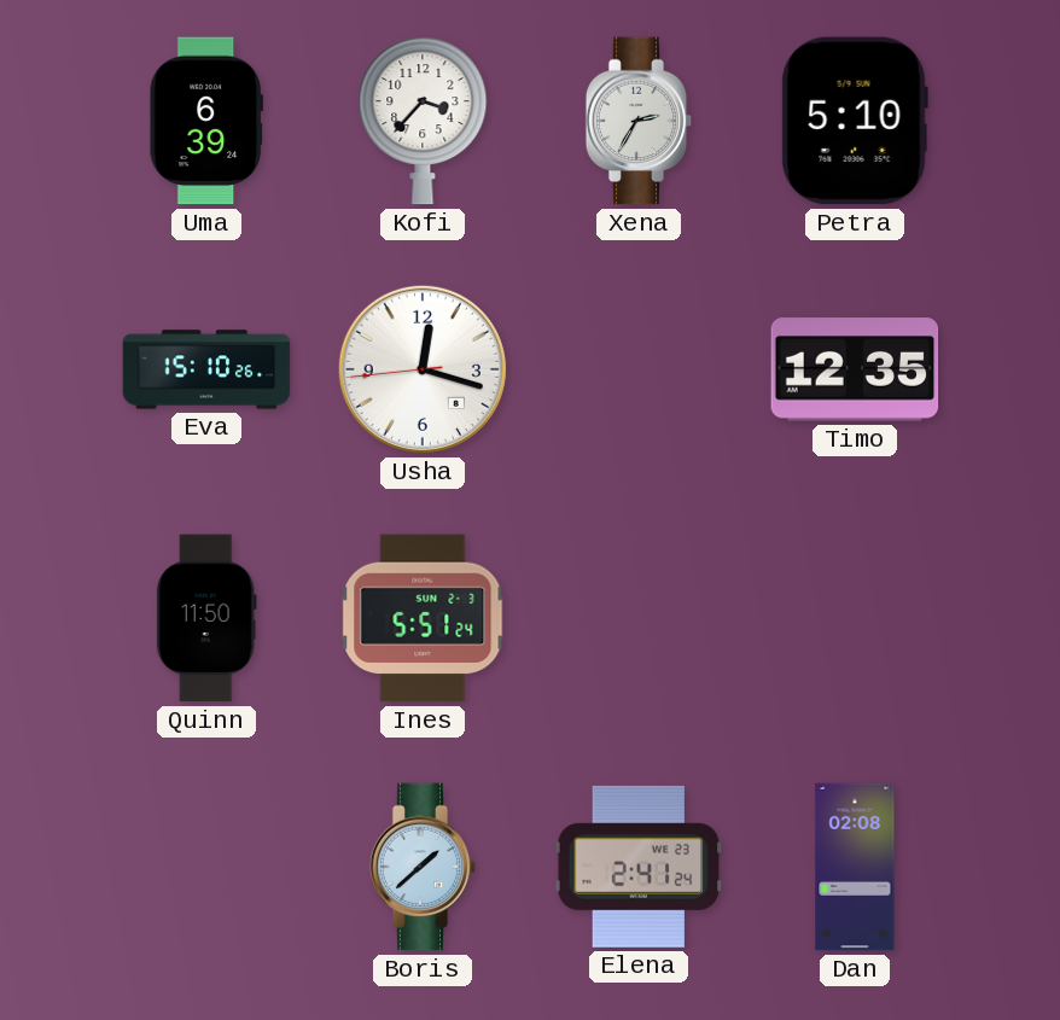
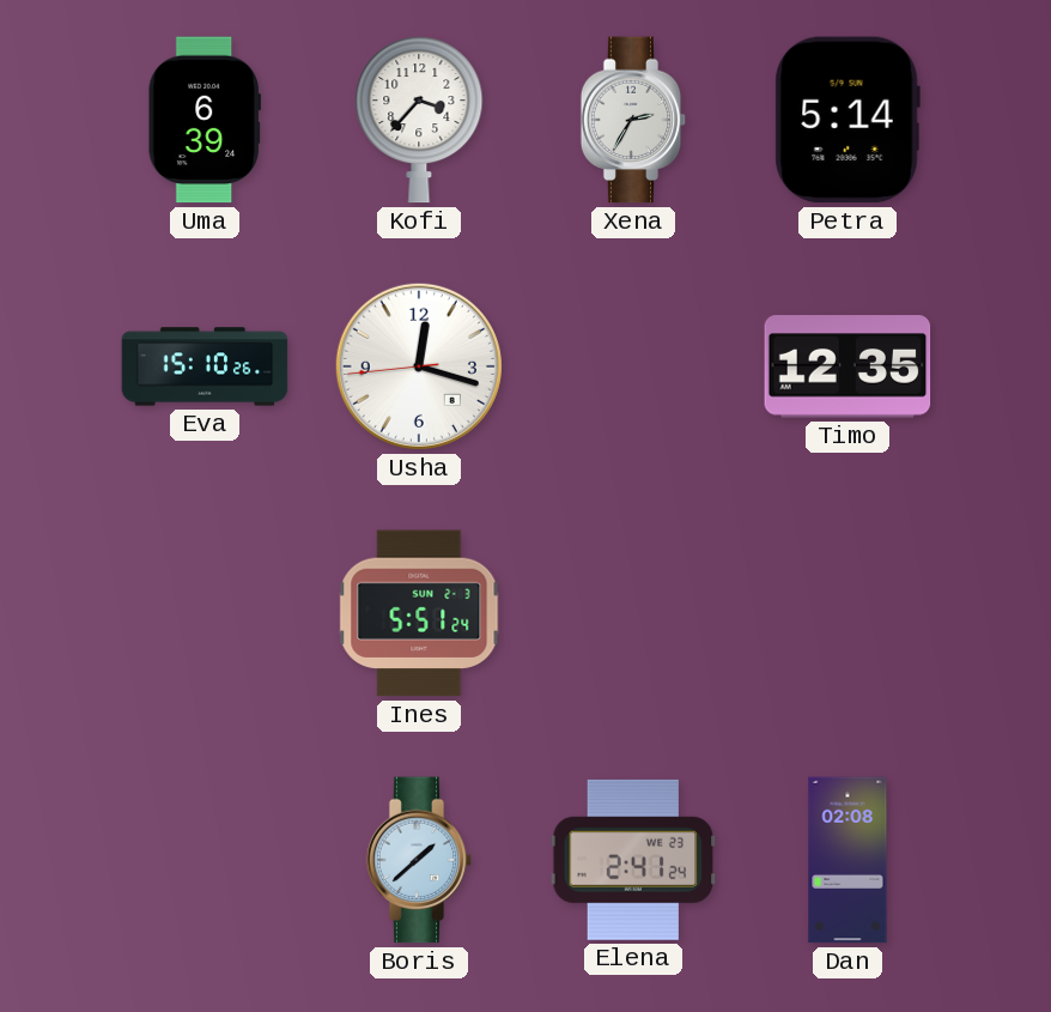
Petra: 5:10 -> 5:14 (848, 120)
Quinn: 11:50 -> none (206, 618)
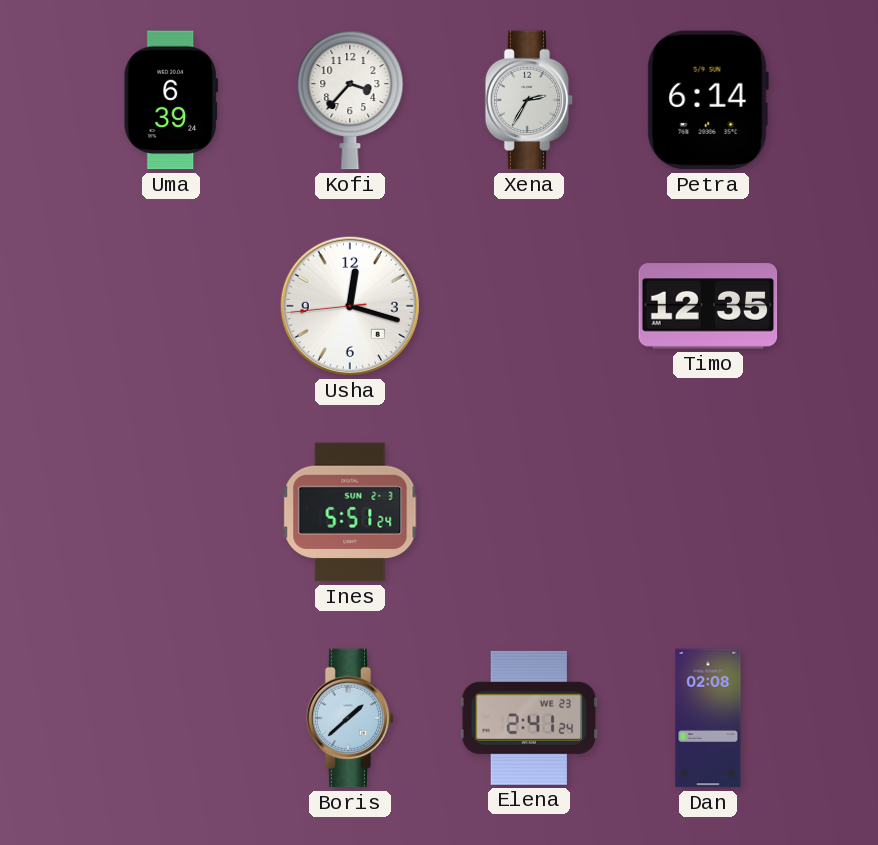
Petra: 5:14 -> 6:14 (708, 100)
Eva: 15:10 -> none (205, 366)
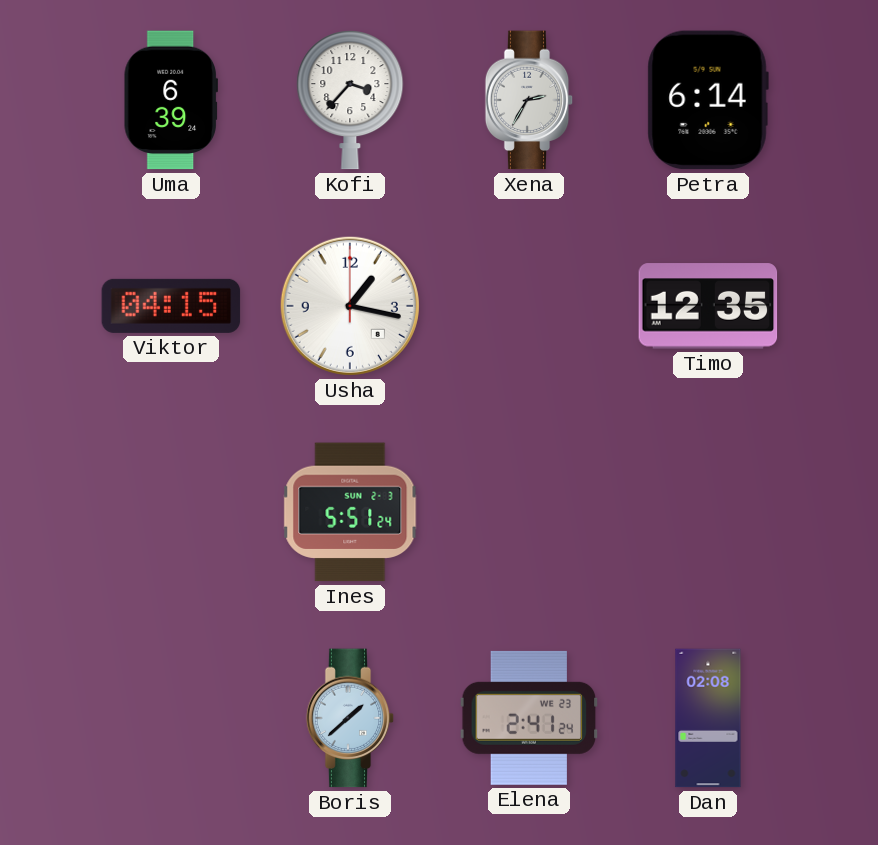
Viktor: none -> 04:15 (171, 306)
Usha: 12:17 -> 1:17 (350, 306)
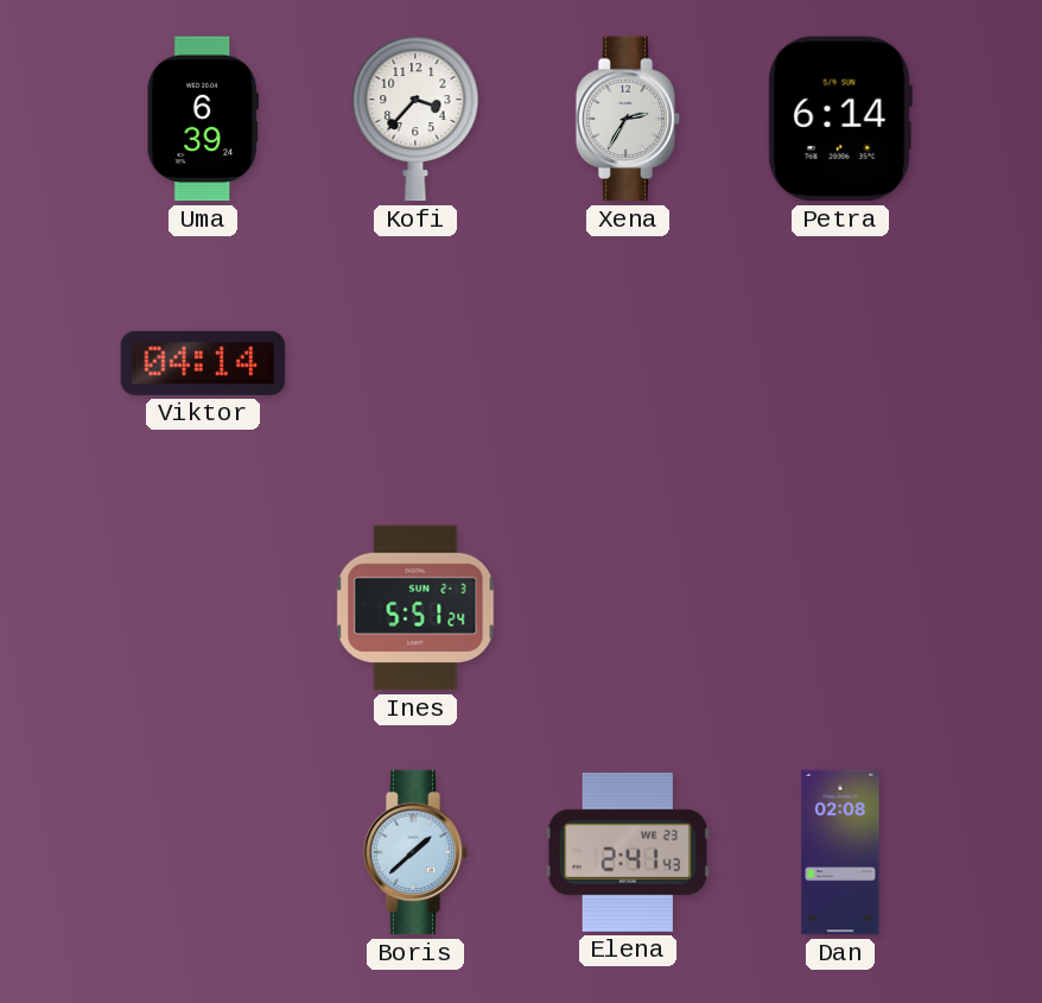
Viktor: 04:15 -> 04:14 (203, 363)
Usha: 1:17 -> none (350, 306)
Timo: 12:35 -> none (708, 306)
Elena: 2:41:24 -> 2:41:43 (628, 852)
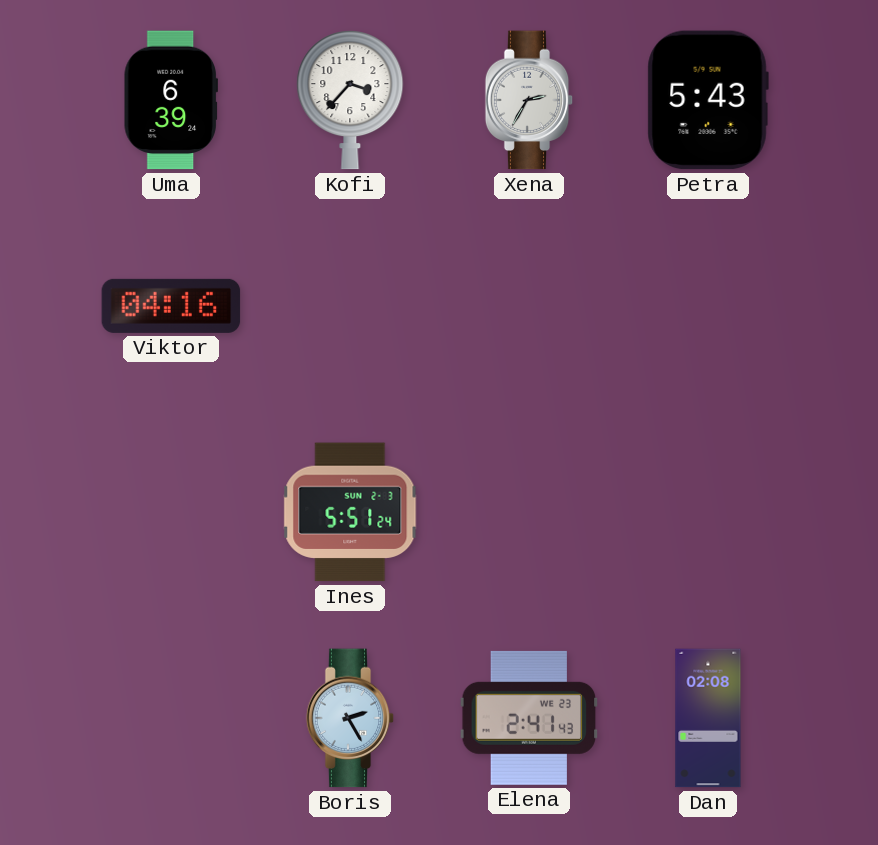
Petra: 6:14 -> 5:43 (708, 100)
Viktor: 04:14 -> 04:16 (171, 306)
Boris: 1:38 -> 2:25 (350, 718)
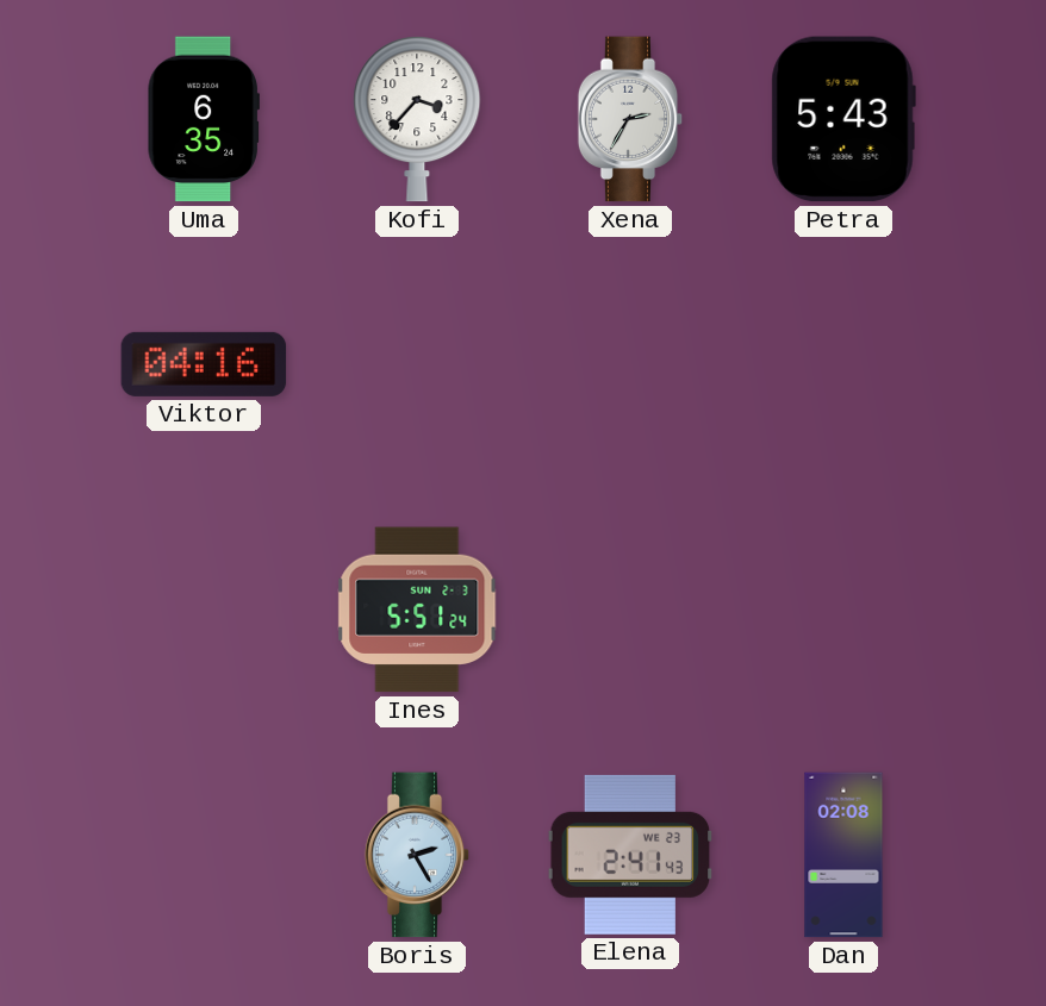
Uma: 6:39 -> 6:35 (204, 119)
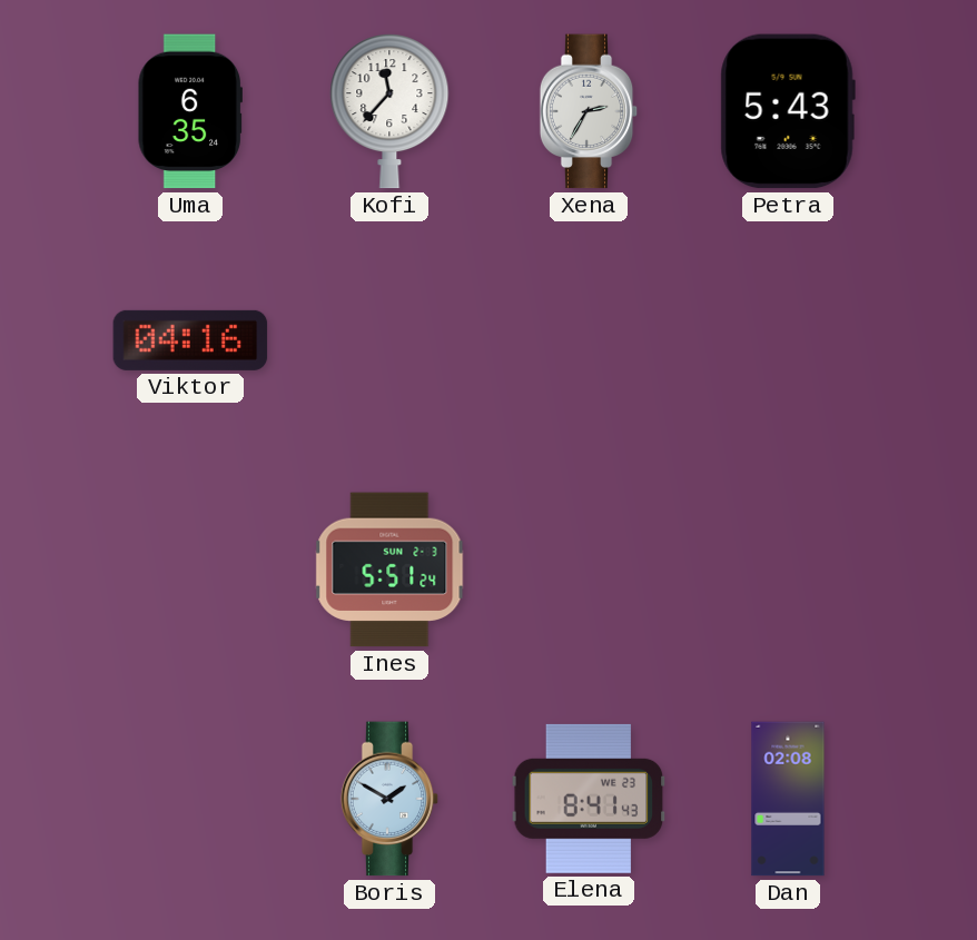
Kofi: 3:37 -> 11:37 (389, 112)
Boris: 2:25 -> 1:50 (389, 799)
Elena: 2:41 -> 8:41 (589, 799)
